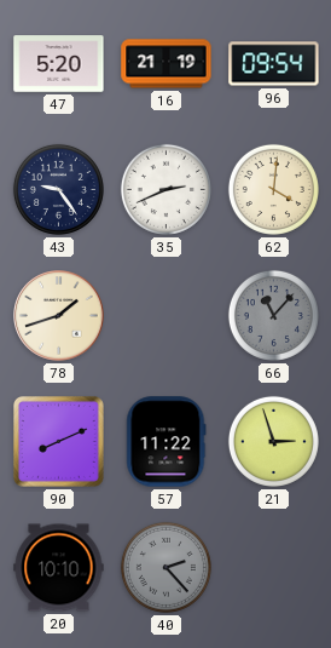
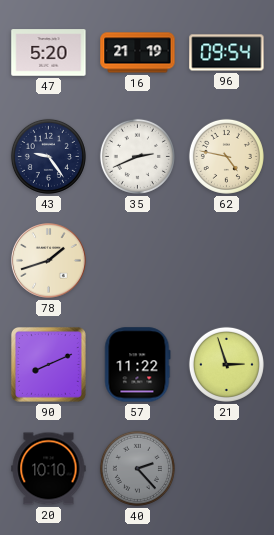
62: 4:01 -> 4:47 (226, 156)
66: 11:07 -> none (273, 315)
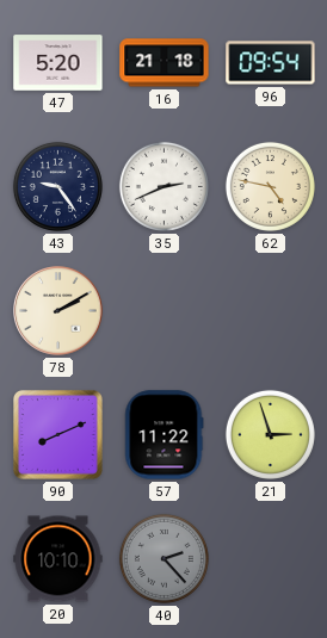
16: 21:19 -> 21:18 (165, 63)
78: 1:42 -> 2:10 (58, 311)
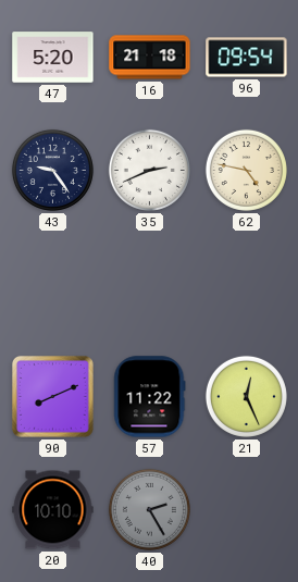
78: 2:10 -> none (58, 311)
21: 2:57 -> 12:26 (246, 396)
40: 2:23 -> 2:25 (149, 509)
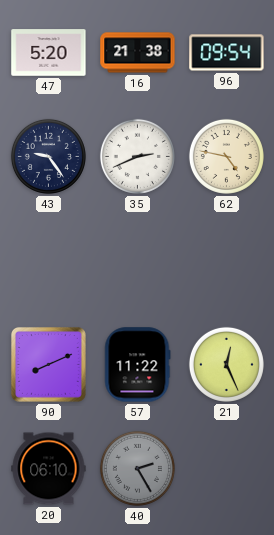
16: 21:18 -> 21:38 (138, 53)
20: 10:10 -> 06:10 (49, 469)
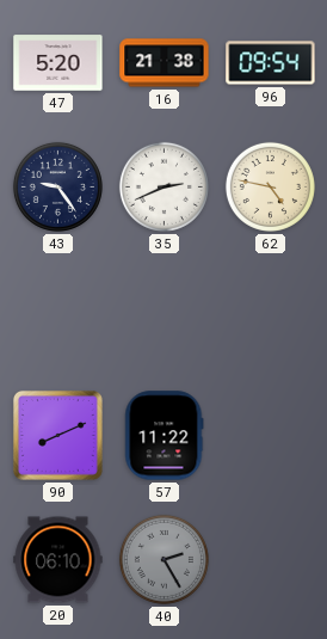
21: 12:26 -> none (226, 364)
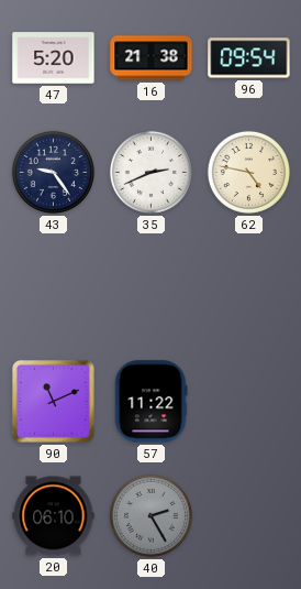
90: 8:11 -> 11:11 (53, 401)
